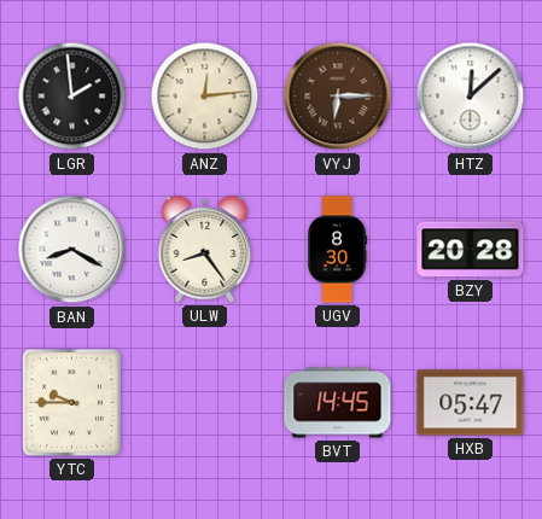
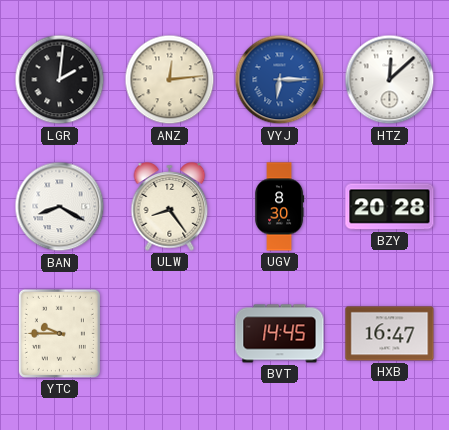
LGR: 1:59 -> 2:01 (60, 80)
VYJ dial: brown -> blue (280, 80)
HXB: 05:47 -> 16:47 (390, 334)
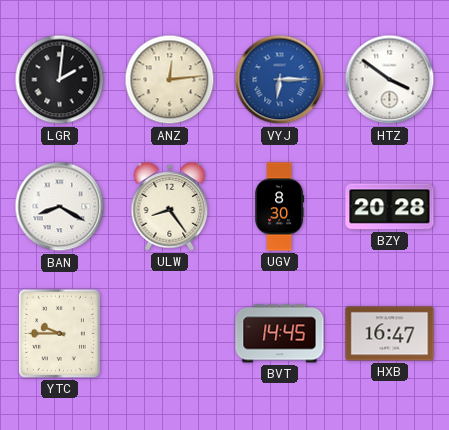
HTZ: 12:08 -> 3:51 (390, 80)
